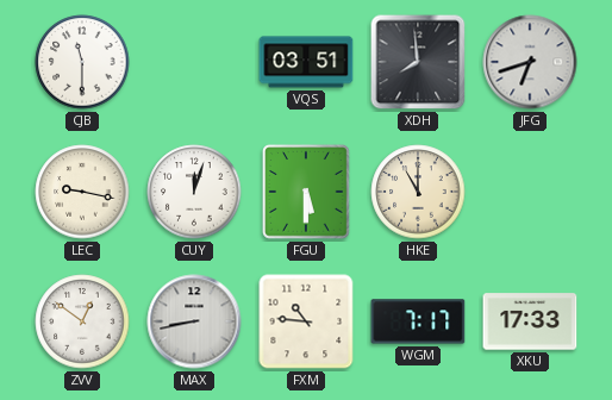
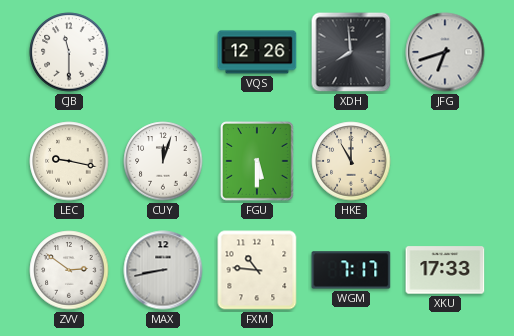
VQS: 03:51 -> 12:26 (257, 52)
ZVV: 12:51 -> 2:51 (69, 270)
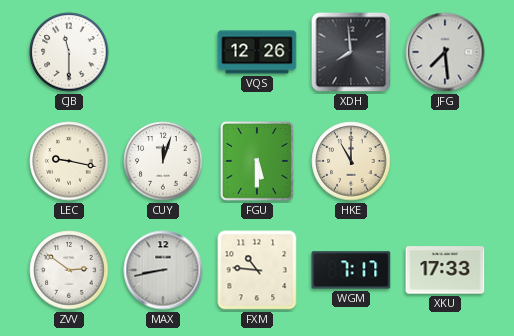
JFG: 6:42 -> 7:29 (445, 52)
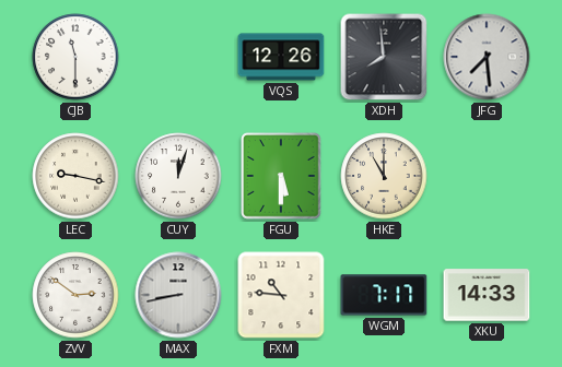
XKU: 17:33 -> 14:33 (487, 295)
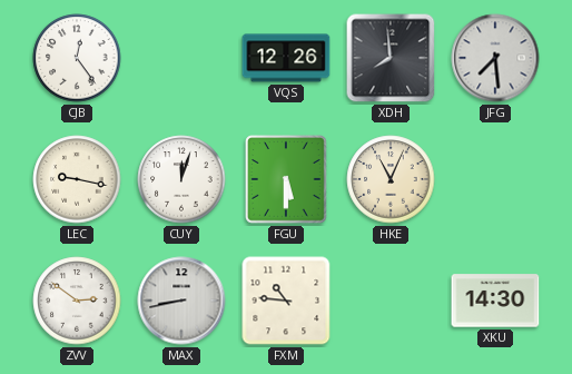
CJB: 11:30 -> 12:24 (77, 58)
HKE: 11:00 -> 11:04 (391, 179)
WGM: 7:17 -> none (384, 295)
XKU: 14:33 -> 14:30 (495, 301)
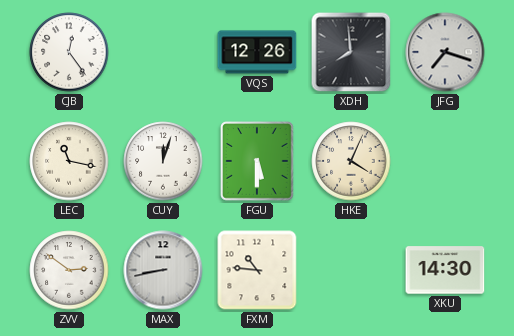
JFG: 7:29 -> 7:18 (445, 52)
LEC: 9:17 -> 11:17 (69, 161)
HKE: 11:04 -> 4:04 (351, 161)
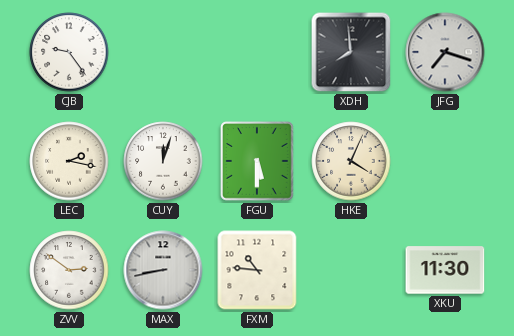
CJB: 12:24 -> 9:24 (69, 52)
VQS: 12:26 -> none (257, 52)
LEC: 11:17 -> 2:17 (69, 161)
XKU: 14:30 -> 11:30 (445, 270)
